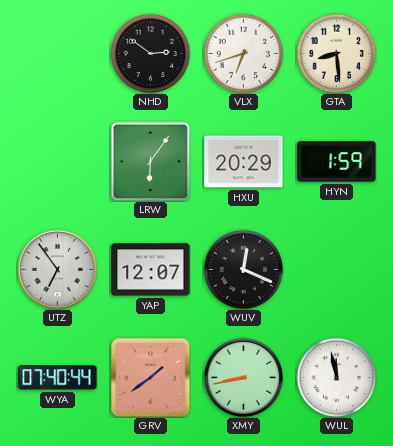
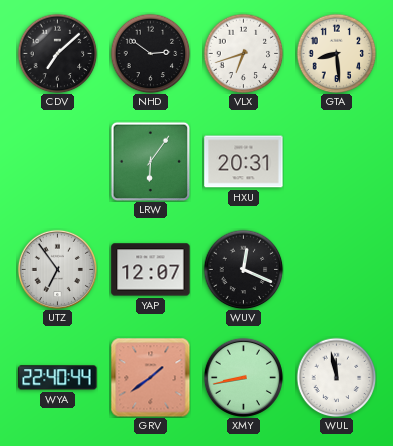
CDV: none -> 7:08 (57, 53)
HXU: 20:29 -> 20:31 (244, 162)
HYN: 1:59 -> none (337, 162)
WYA: 07:40 -> 22:40 (58, 378)
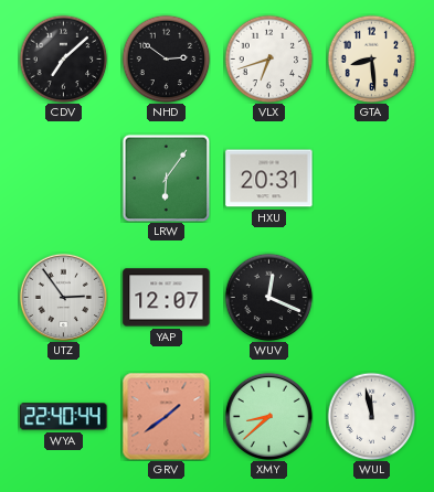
UTZ: 6:54 -> 2:54 (63, 297)
XMY: 8:43 -> 8:38 (268, 416)
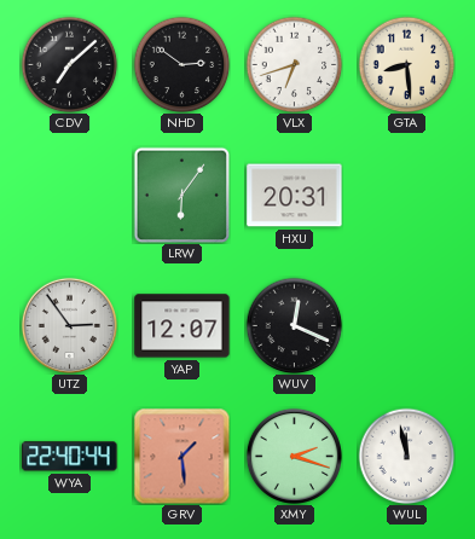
GRV: 1:39 -> 1:29 (181, 456)
XMY: 8:38 -> 2:18 (294, 456)
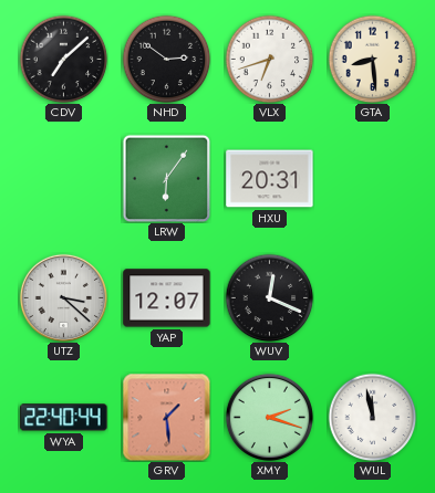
UTZ: 2:54 -> 3:22 (63, 297)
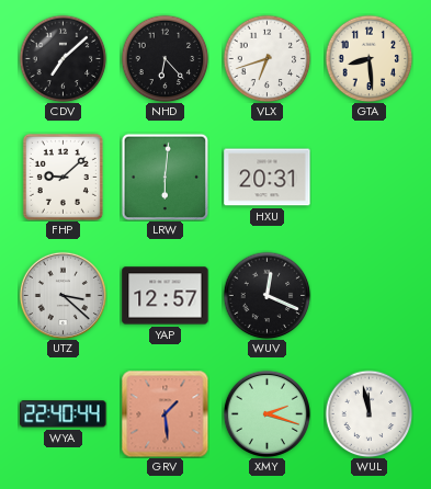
NHD: 2:51 -> 6:23 (165, 58)
FHP: none -> 9:08 (63, 177)
LRW: 6:06 -> 6:01 (165, 177)
YAP: 12:07 -> 12:57 (166, 296)
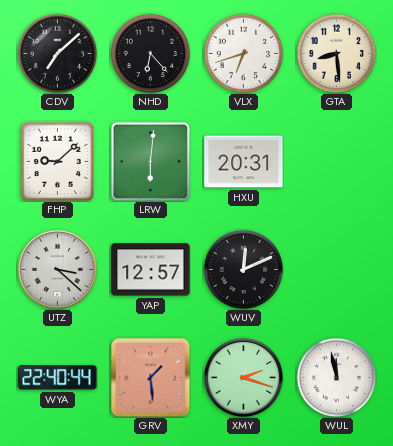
WUV: 12:19 -> 12:11 (243, 269)
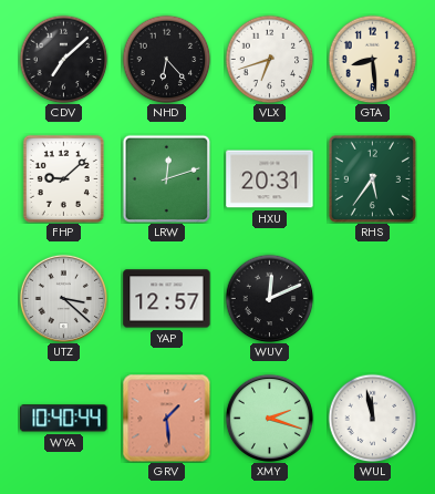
LRW: 6:01 -> 12:12 (166, 178)
RHS: none -> 5:36 (372, 178)
WYA: 22:40 -> 10:40 (64, 419)
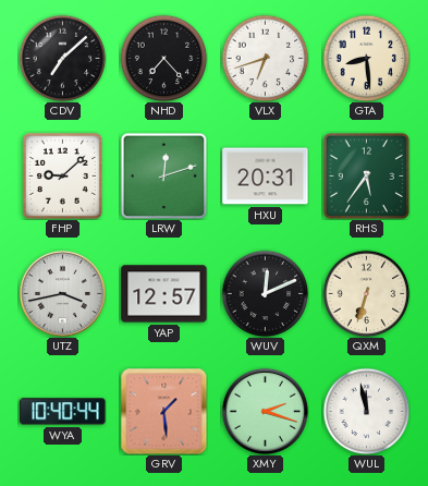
NHD: 6:23 -> 7:23 (163, 58)
UTZ: 3:22 -> 3:43 (62, 293)
QXM: none -> 6:33 (366, 293)
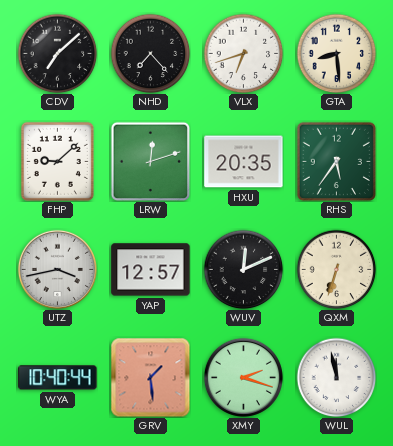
HXU: 20:31 -> 20:35 (244, 162)
